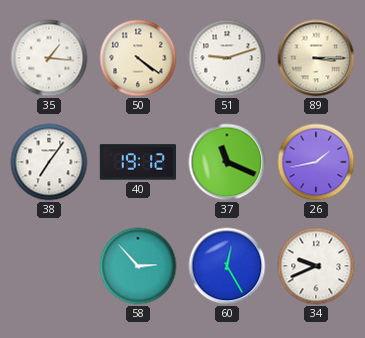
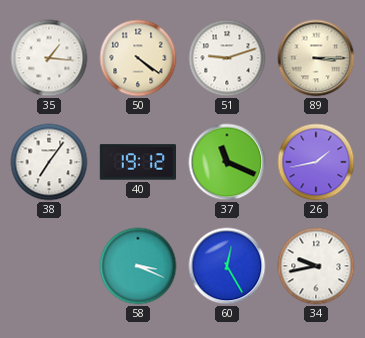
58: 2:53 -> 3:19 (138, 266)
34: 9:41 -> 9:43 (316, 266)
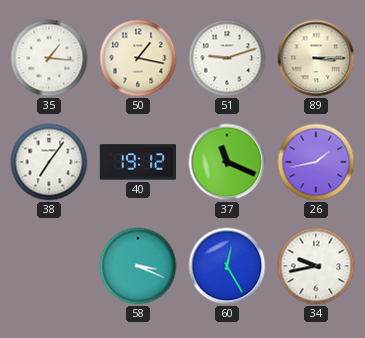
50: 4:21 -> 1:17 (138, 58)
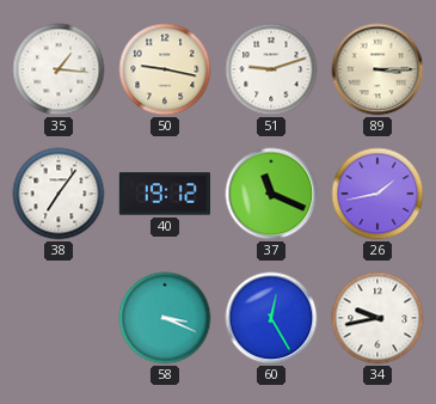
50: 1:17 -> 9:17 (165, 69)
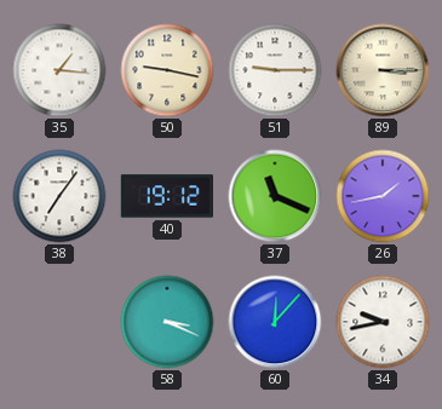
51: 9:12 -> 9:15 (275, 70)
60: 12:25 -> 12:07 (275, 322)
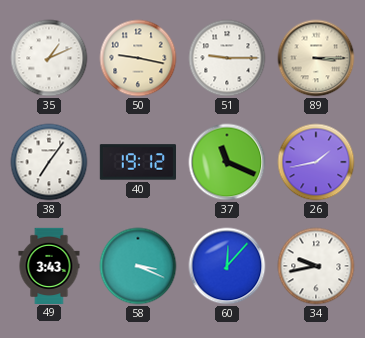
35: 1:16 -> 1:11 (49, 58)
49: none -> 3:43 (49, 265)
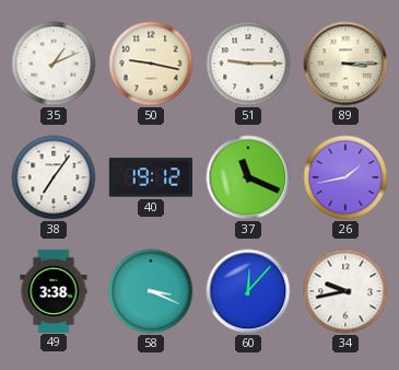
49: 3:43 -> 3:38 (54, 290)
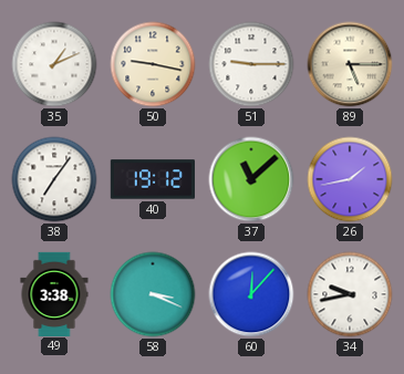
89: 3:15 -> 5:15 (350, 64)
37: 11:19 -> 11:08 (251, 179)
